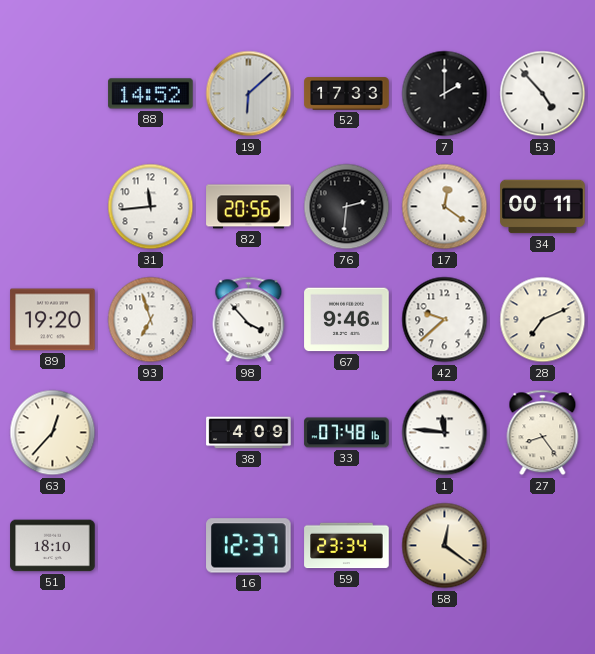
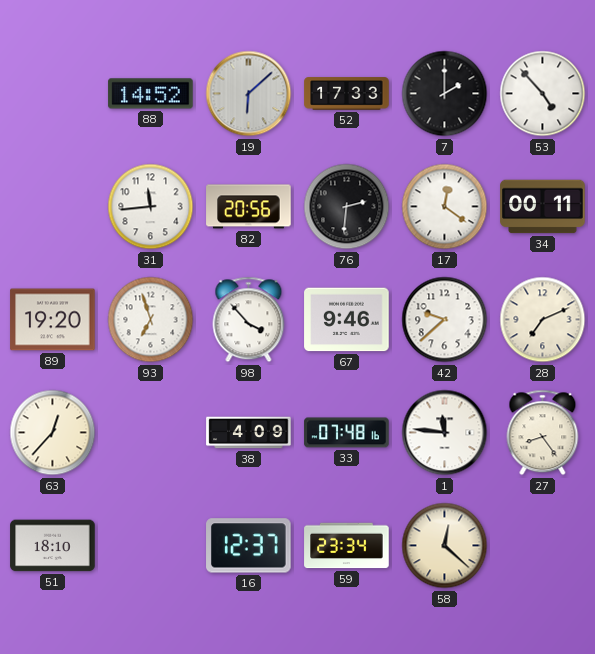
58: 12:21 -> 12:22 (445, 546)
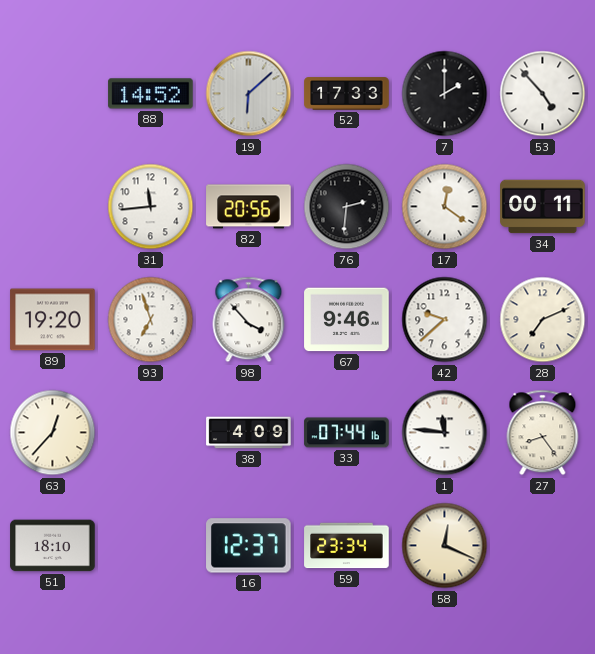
33: 07:48 -> 07:44 (347, 433)
58: 12:22 -> 12:19 (445, 546)
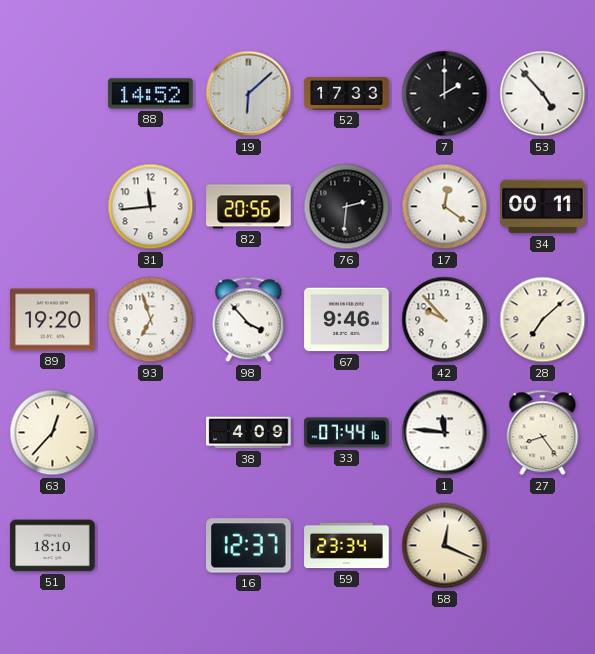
42: 9:38 -> 9:53 (445, 320)
28: 7:11 -> 7:08 (543, 320)
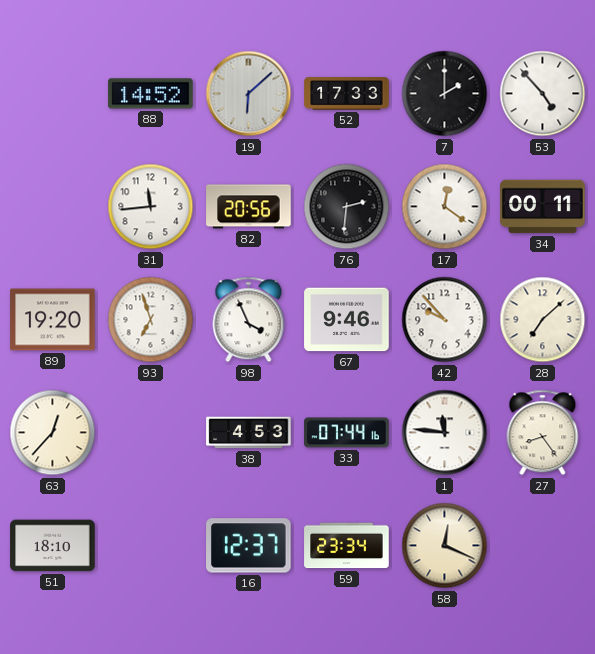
98: 3:53 -> 3:56 (249, 320)
38: 4:09 -> 4:53 (249, 433)
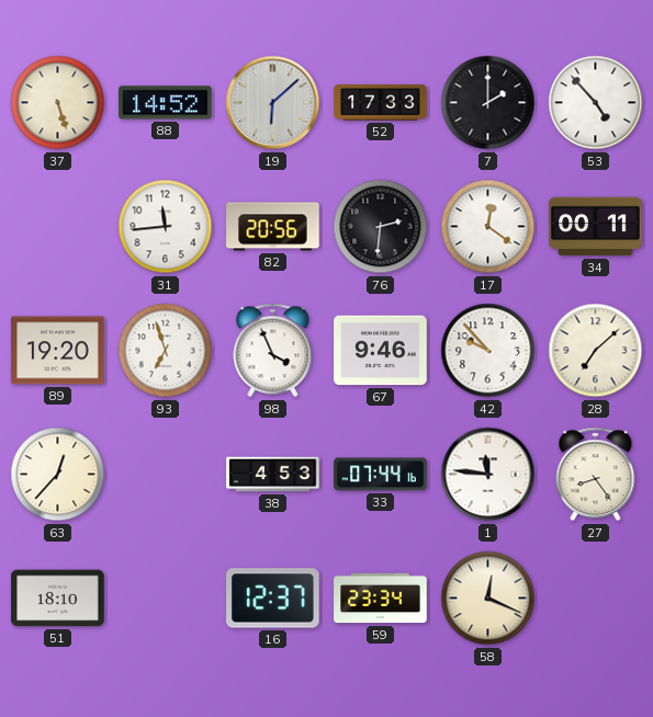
37: none -> 5:27 (58, 103)
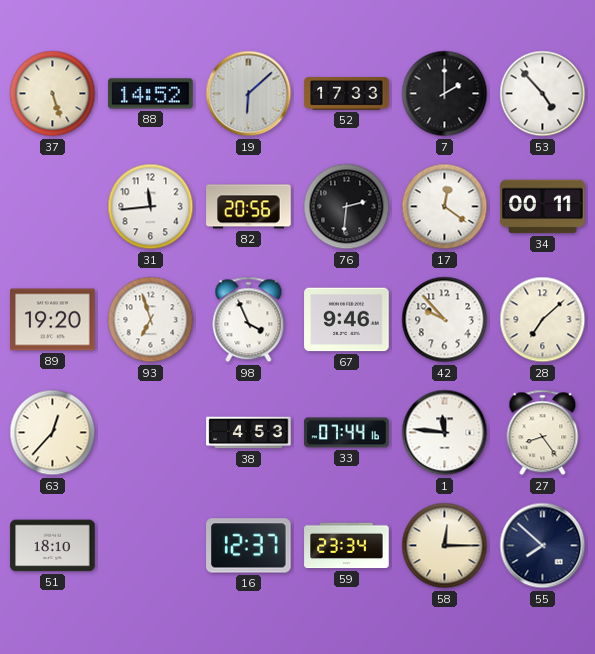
58: 12:19 -> 12:15 (445, 546)
55: none -> 7:52 (543, 546)
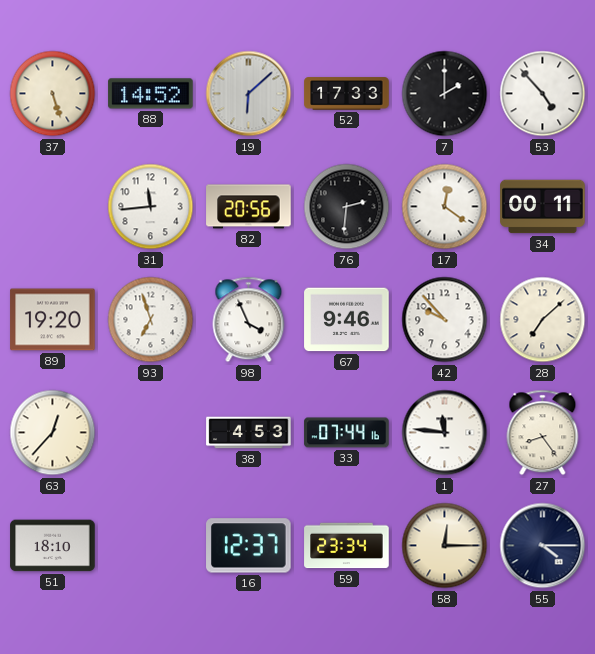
55: 7:52 -> 4:15 (543, 546)
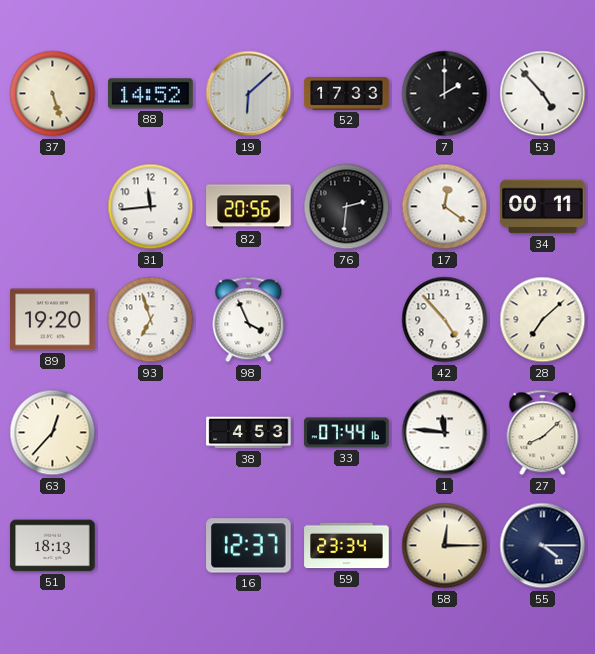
67: 9:46 -> none (347, 320)
42: 9:53 -> 4:53 (445, 320)
27: 8:24 -> 8:08 (543, 433)
51: 18:10 -> 18:13 (53, 546)
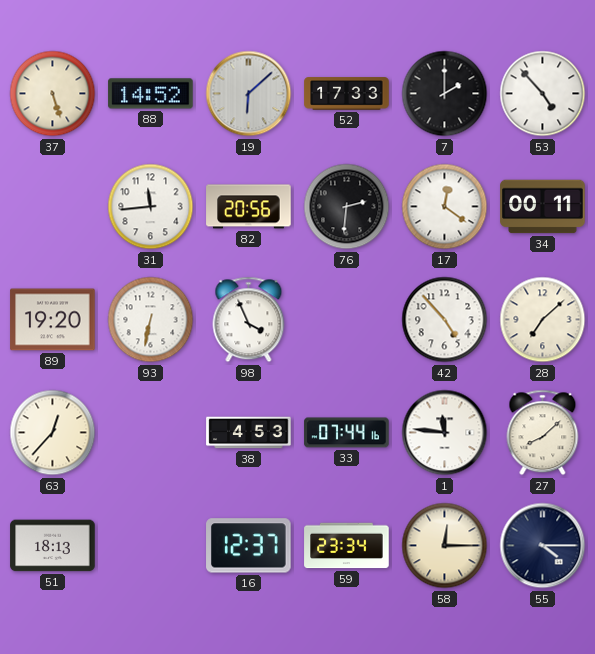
93: 6:57 -> 6:32 (151, 320)
